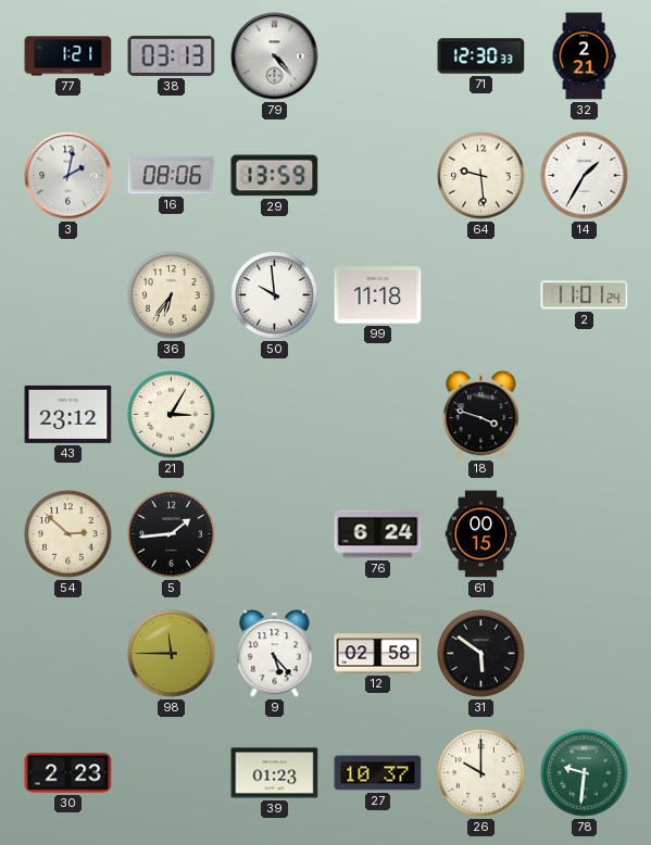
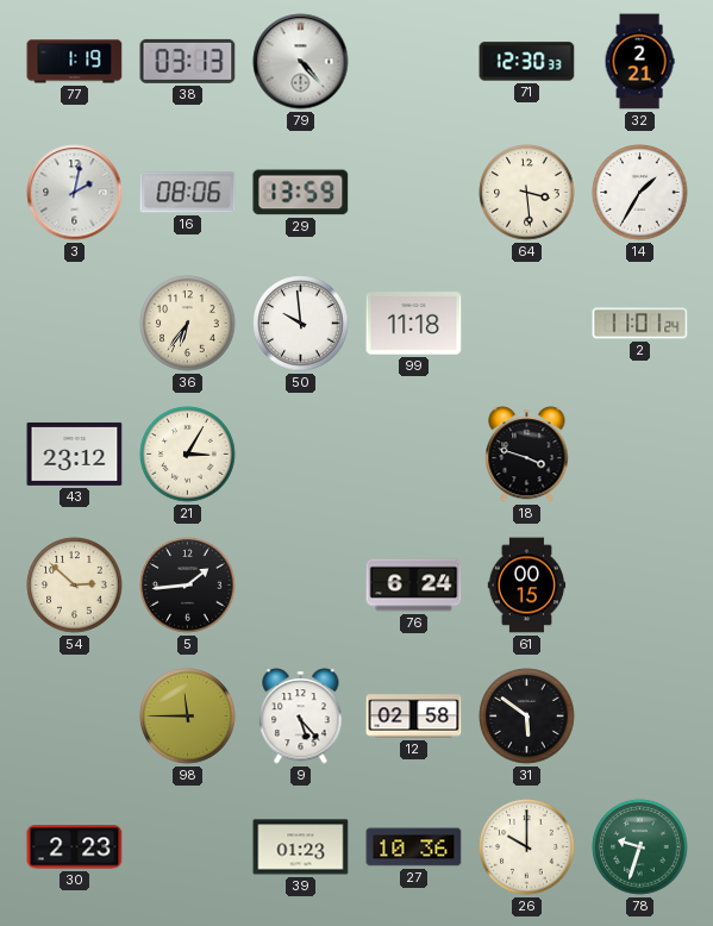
77: 1:21 -> 1:19 (75, 62)
64: 9:29 -> 3:29 (527, 193)
27: 10:37 -> 10:36 (414, 847)
78: 9:31 -> 9:33 (640, 847)
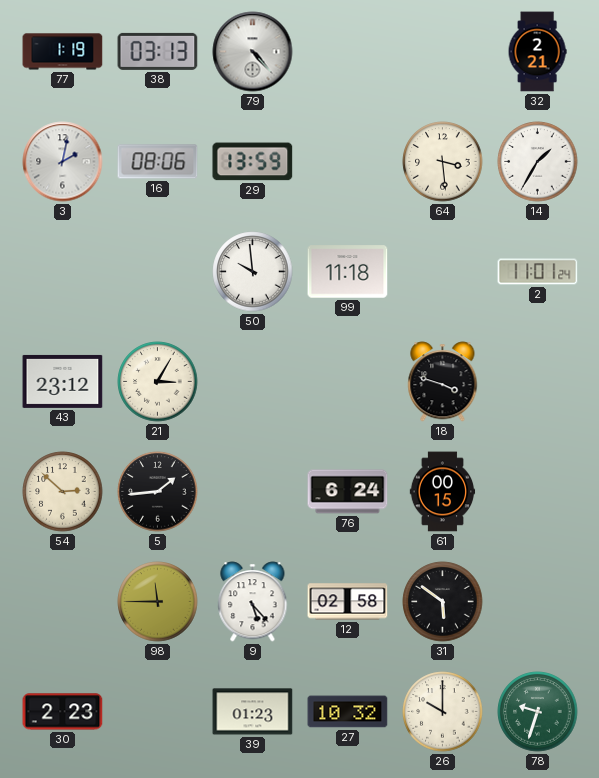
71: 12:30 -> none (527, 62)
36: 6:36 -> none (188, 324)
27: 10:36 -> 10:32 (348, 712)
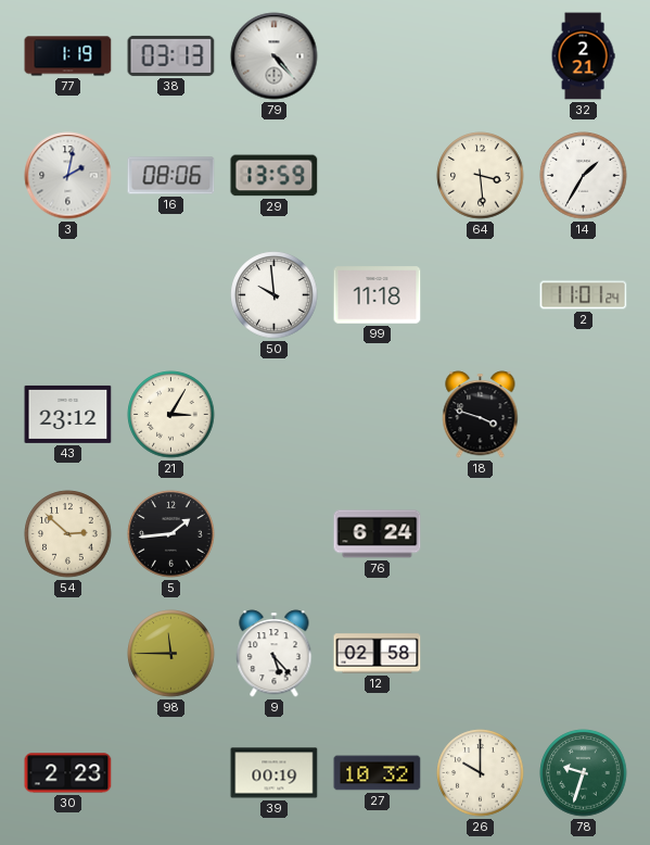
61: 00:15 -> none (443, 492)
31: 5:51 -> none (443, 602)
39: 01:23 -> 00:19 (275, 773)
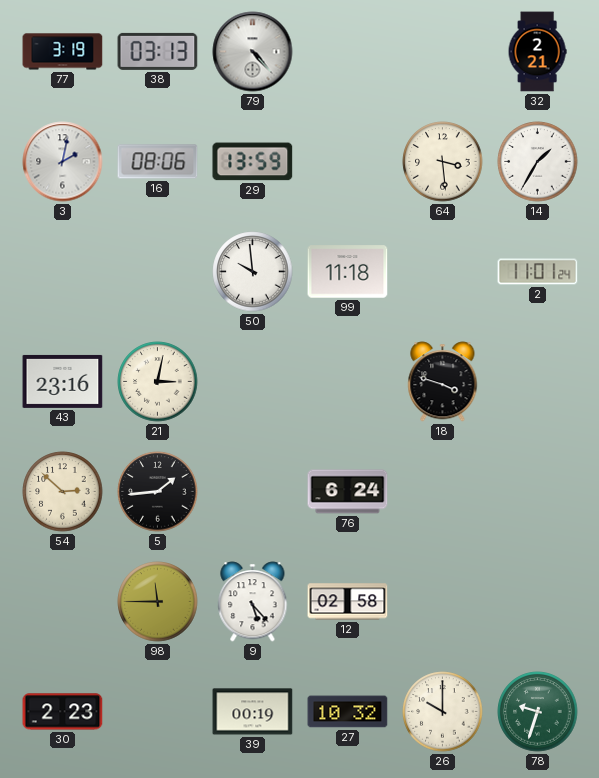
77: 1:19 -> 3:19 (63, 52)
43: 23:12 -> 23:16 (63, 381)
21: 3:05 -> 3:02 (158, 382)
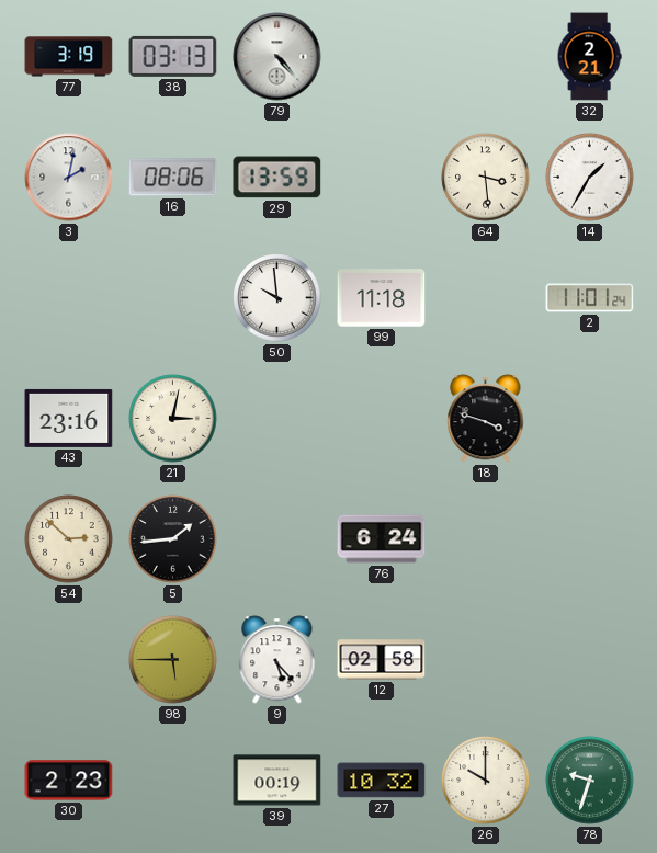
98: 11:45 -> 5:45 (173, 660)
